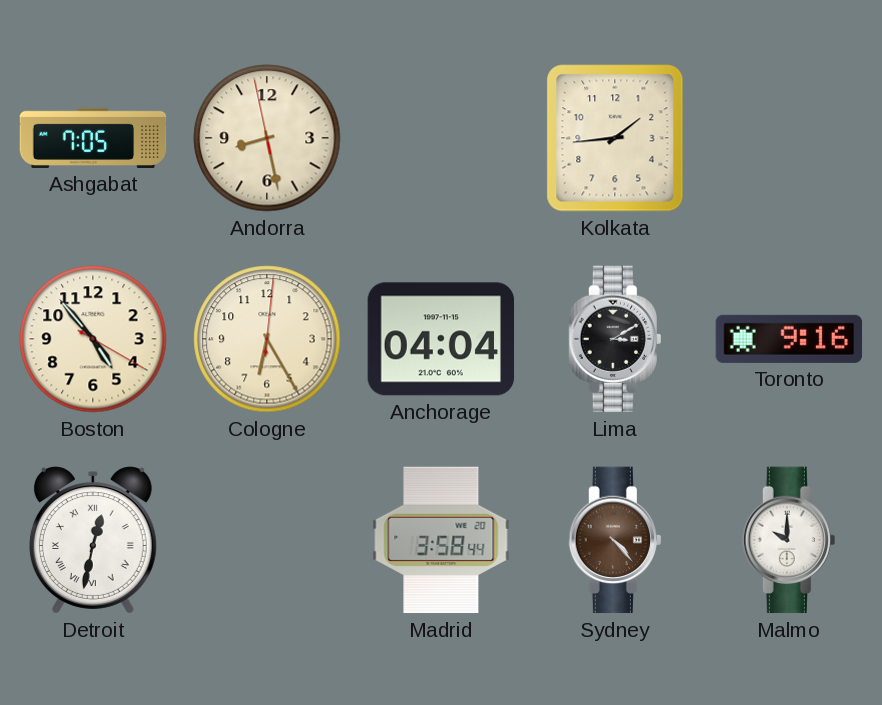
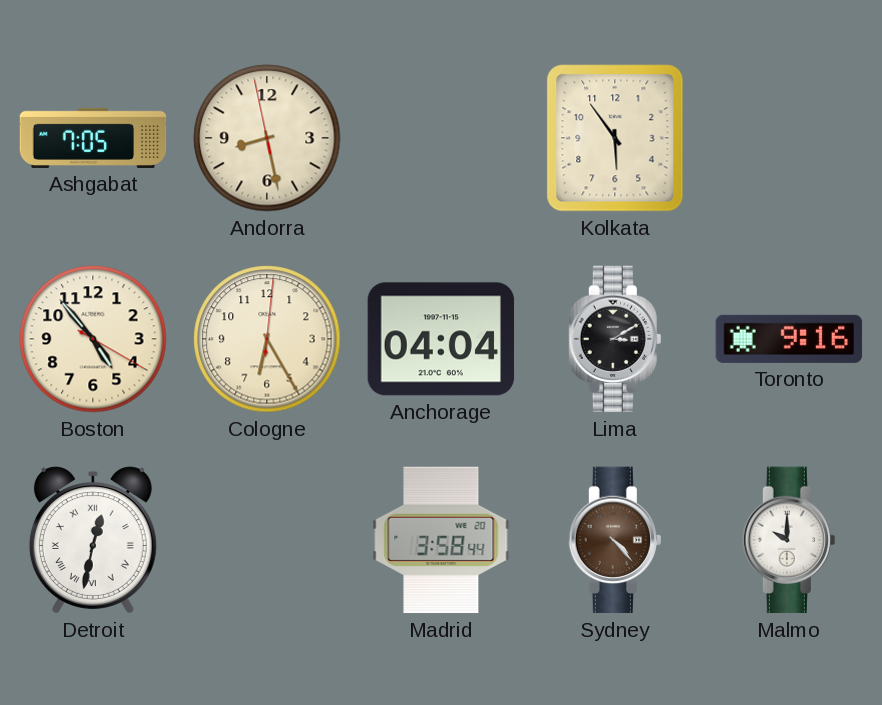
Kolkata: 1:44 -> 5:54 (615, 138)
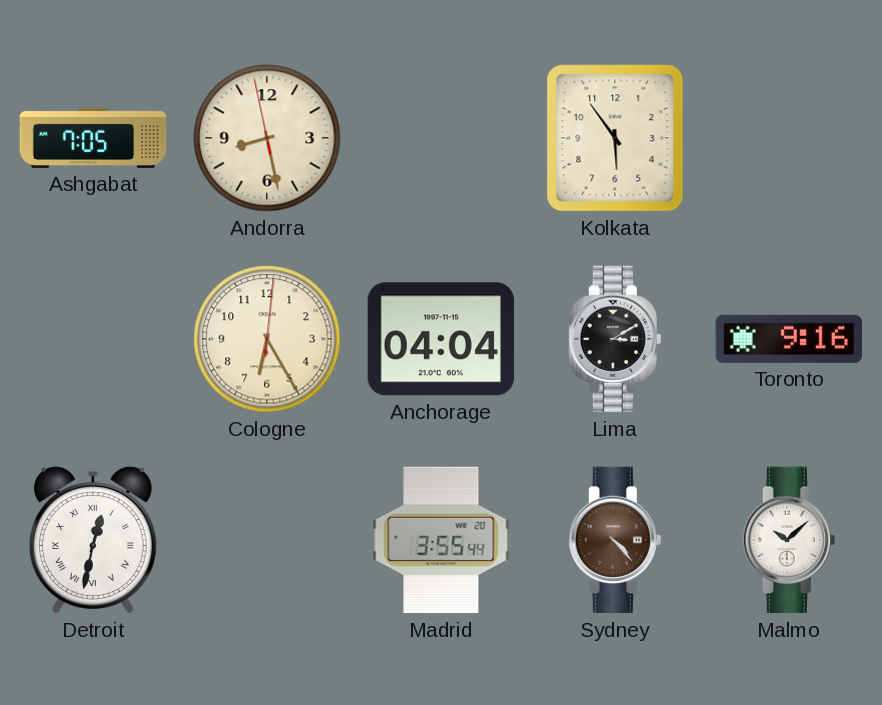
Boston: 4:53 -> none (93, 339)
Madrid: 3:58 -> 3:55 (441, 540)
Malmo: 10:00 -> 10:08 (789, 540)
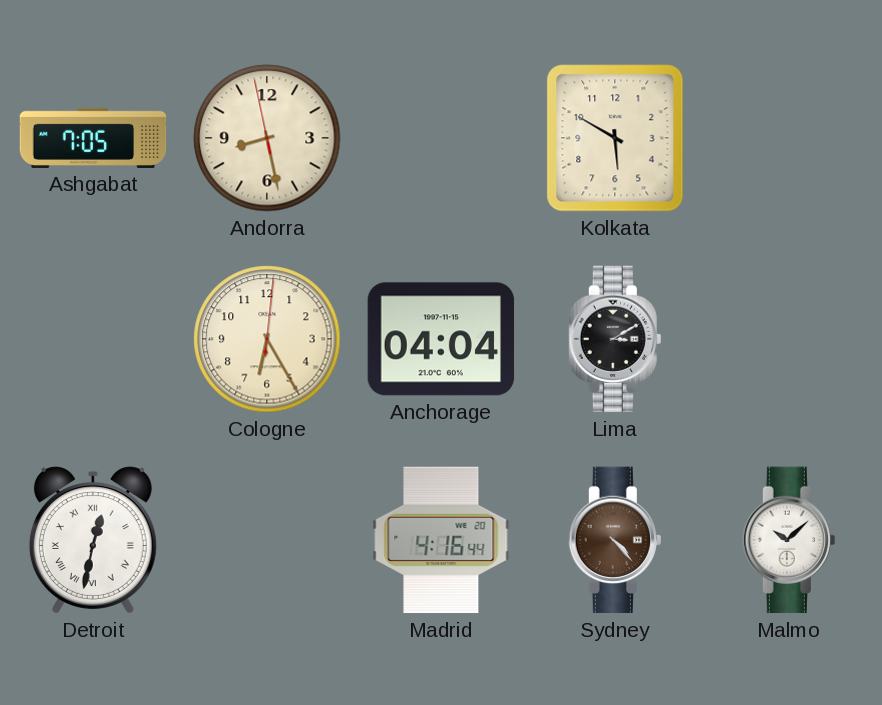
Kolkata: 5:54 -> 5:50 (615, 138)
Toronto: 9:16 -> none (789, 339)
Madrid: 3:55 -> 4:16 (441, 540)
